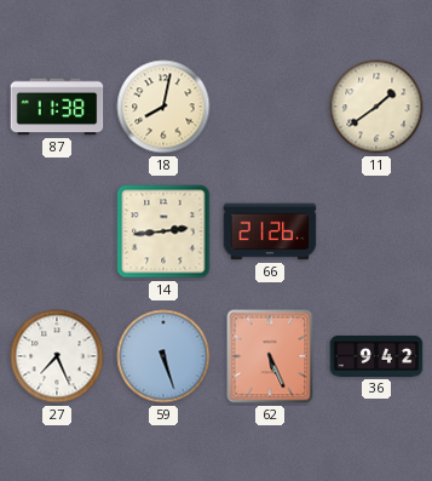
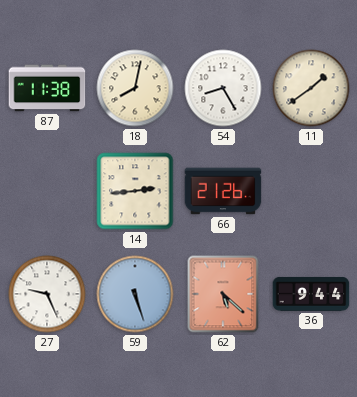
54: none -> 8:25 (223, 88)
27: 7:26 -> 9:26 (47, 294)
62: 5:26 -> 5:22 (223, 294)
36: 9:42 -> 9:44 (311, 294)
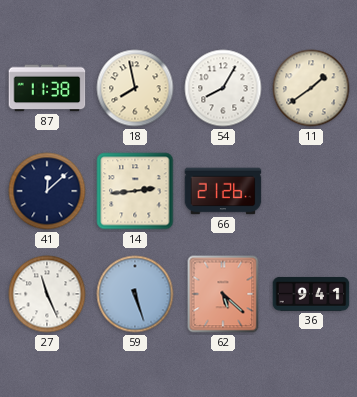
18: 8:02 -> 7:58 (135, 88)
54: 8:25 -> 8:05 (223, 88)
41: none -> 12:08 (47, 191)
27: 9:26 -> 11:26 (47, 294)
36: 9:44 -> 9:41 (311, 294)
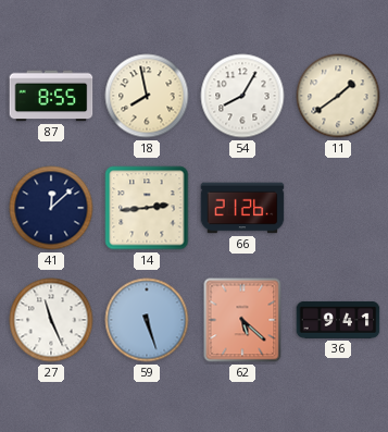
87: 11:38 -> 8:55 (51, 96)
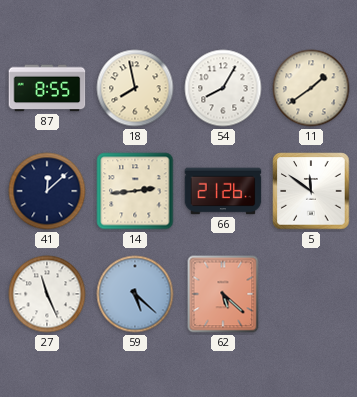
5: none -> 11:51 (311, 191)
59: 5:27 -> 5:22 (135, 294)
36: 9:41 -> none (338, 320)
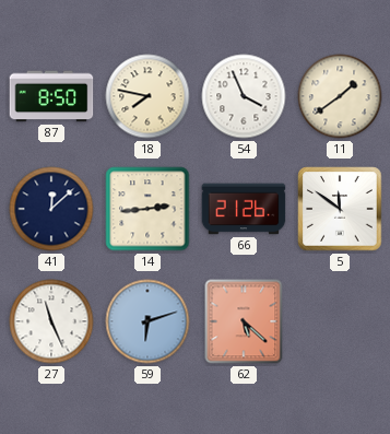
87: 8:55 -> 8:50 (51, 96)
18: 7:58 -> 7:47 (147, 96)
54: 8:05 -> 3:56 (244, 96)
59: 5:22 -> 6:12 (147, 321)
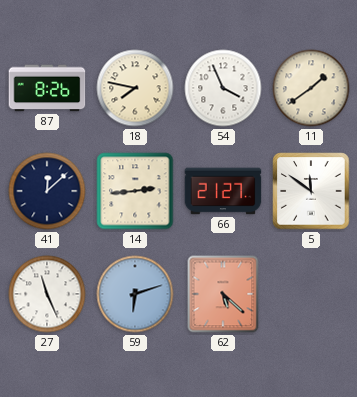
87: 8:50 -> 8:26 (47, 88)
66: 21:26 -> 21:27 (223, 191)
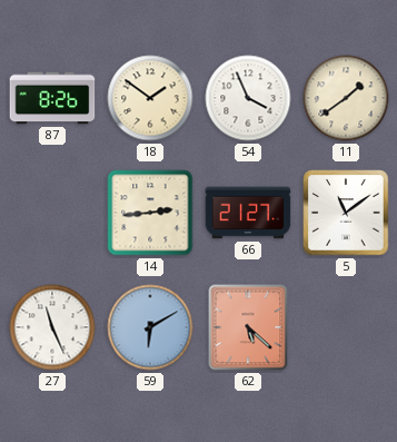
18: 7:47 -> 1:51 (150, 98)
41: 12:08 -> none (47, 191)
5: 11:51 -> 11:09 (346, 213)
59: 6:12 -> 6:10 (150, 327)
